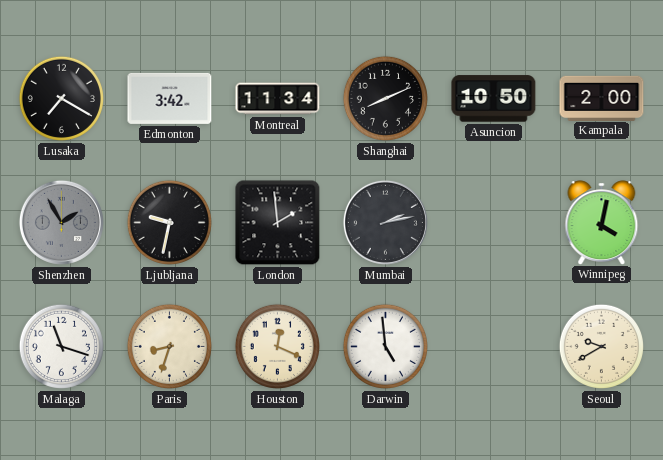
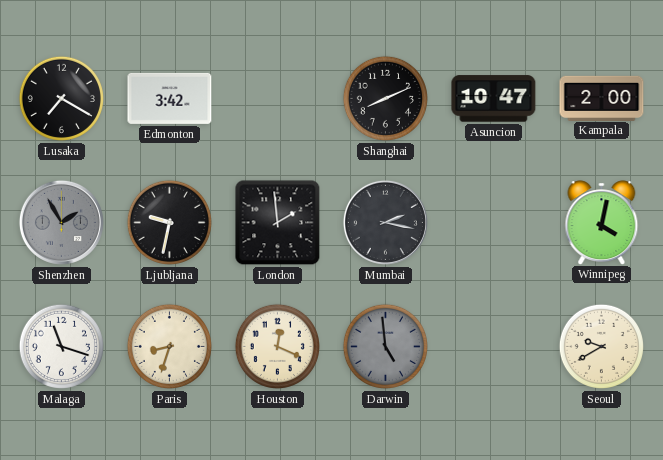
Montreal: 11:34 -> none (278, 99)
Asuncion: 10:50 -> 10:47 (494, 99)
Mumbai: 2:13 -> 2:17 (385, 222)
Darwin dial: white -> grey (385, 346)
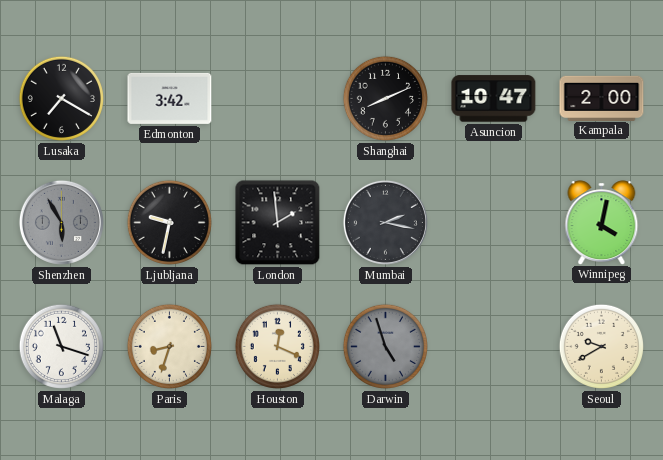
Shenzhen: 1:55 -> 5:55 (61, 222)
Darwin: 4:59 -> 4:57 (385, 346)
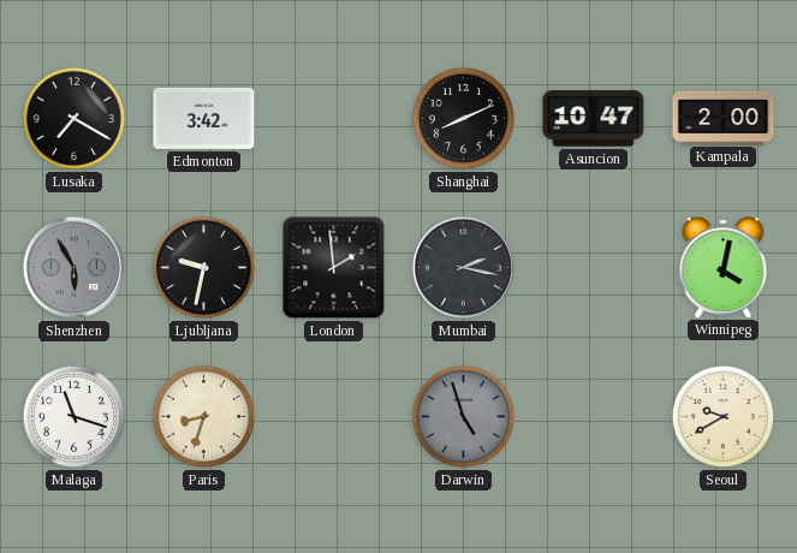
Houston: 12:19 -> none (277, 346)
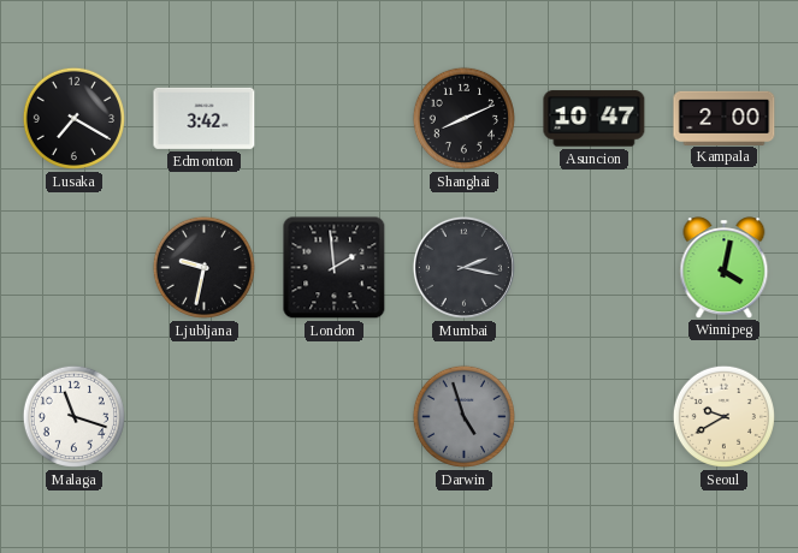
Shenzhen: 5:55 -> none (73, 267)
Paris: 8:33 -> none (203, 416)
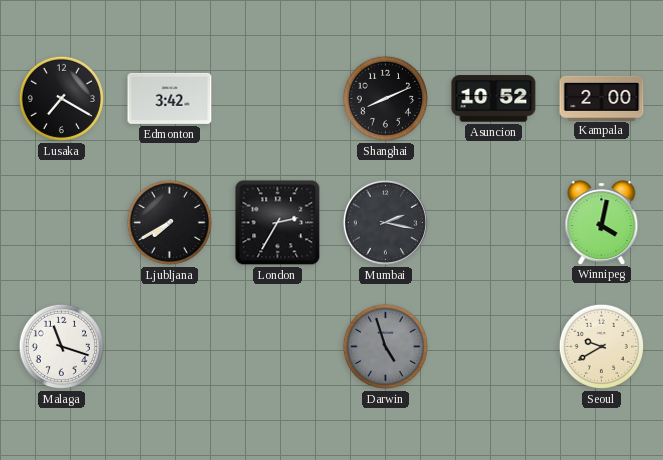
Asuncion: 10:47 -> 10:52 (494, 99)
Ljubljana: 9:32 -> 7:40 (169, 222)
London: 1:59 -> 2:35 (278, 223)
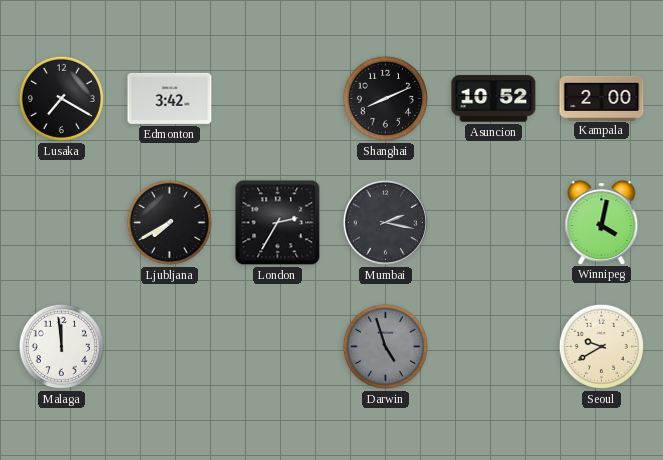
Malaga: 11:18 -> 11:59 (61, 346)
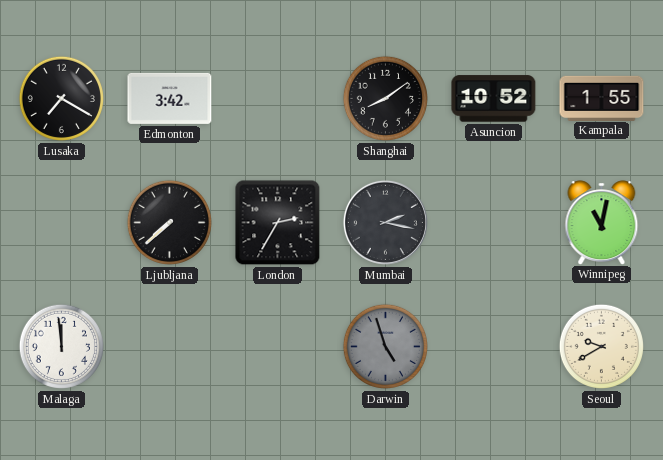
Shanghai: 8:11 -> 8:09 (385, 98)
Kampala: 2:00 -> 1:55 (602, 98)
Ljubljana: 7:40 -> 7:38 (169, 222)
Winnipeg: 4:02 -> 11:02 (602, 222)
